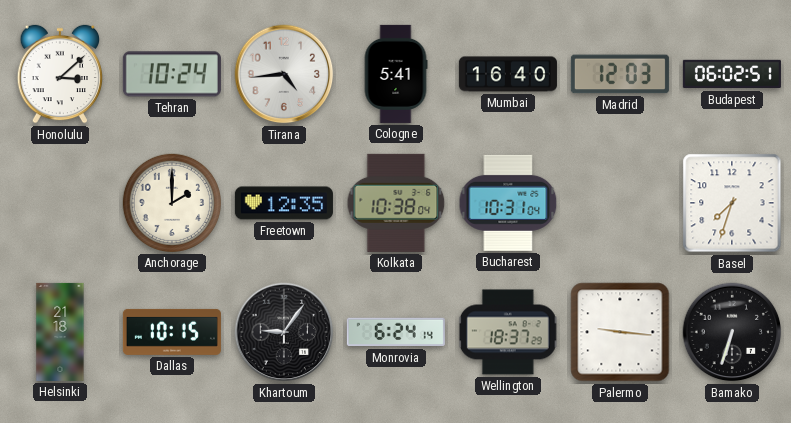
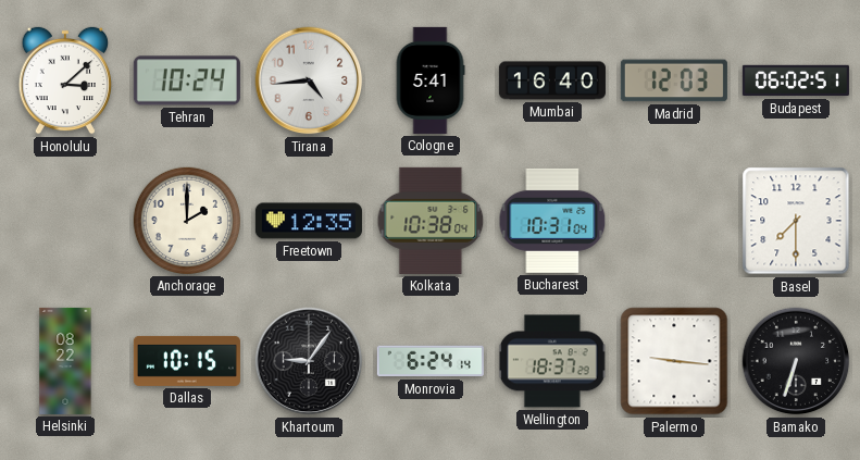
Basel: 7:33 -> 7:30 (796, 221)
Helsinki: 21:18 -> 08:22 (65, 361)
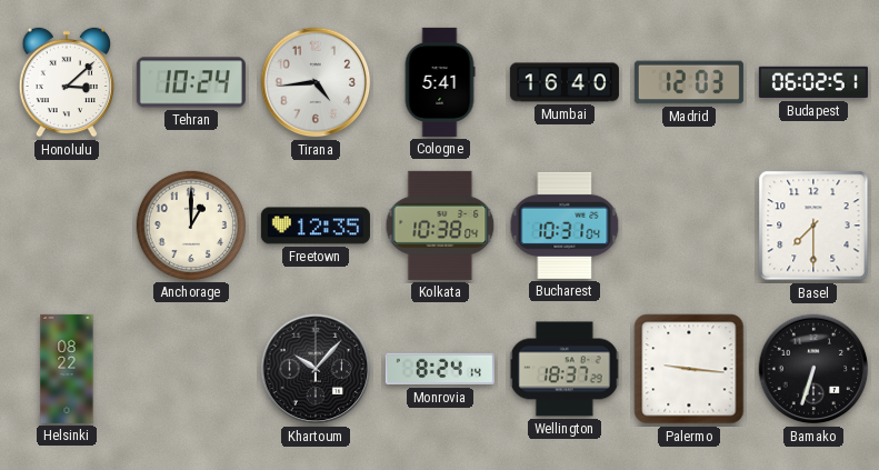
Anchorage: 2:00 -> 1:00 (191, 226)
Dallas: 10:15 -> none (187, 361)
Khartoum: 9:06 -> 10:07 (316, 369)
Monrovia: 6:24 -> 8:24 (440, 369)
